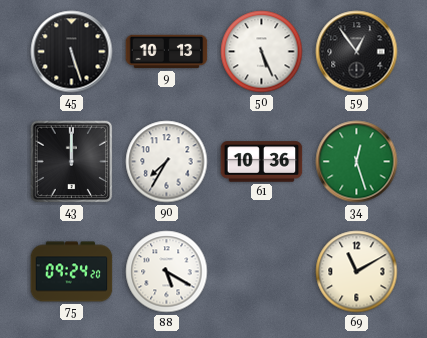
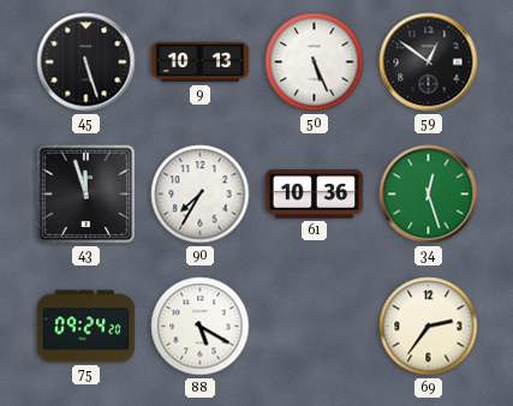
59: 12:54 -> 12:51 (429, 62)
43: 12:00 -> 11:57 (87, 195)
69: 11:10 -> 2:36 (429, 327)
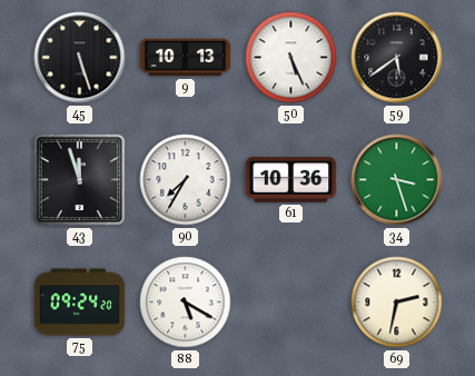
59: 12:51 -> 5:39 (397, 58)
34: 12:27 -> 3:27 (397, 180)
69: 2:36 -> 2:32 (397, 303)
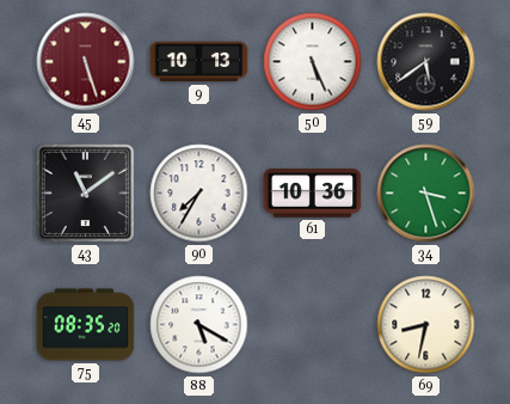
45 dial: black -> burgundy (86, 62)
43: 11:57 -> 11:09 (86, 194)
75: 09:24 -> 08:35 (86, 325)
69: 2:32 -> 8:32 (426, 325)
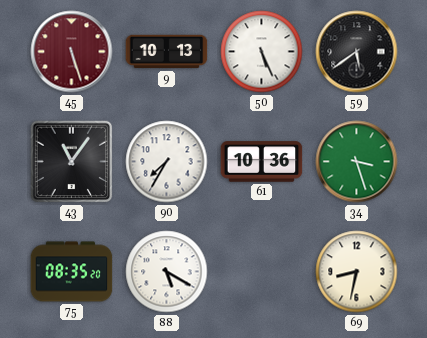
43: 11:09 -> 11:06 (72, 162)
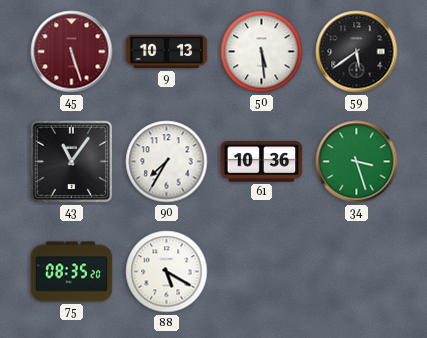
50: 5:26 -> 5:29 (262, 52)
69: 8:32 -> none (357, 272)
